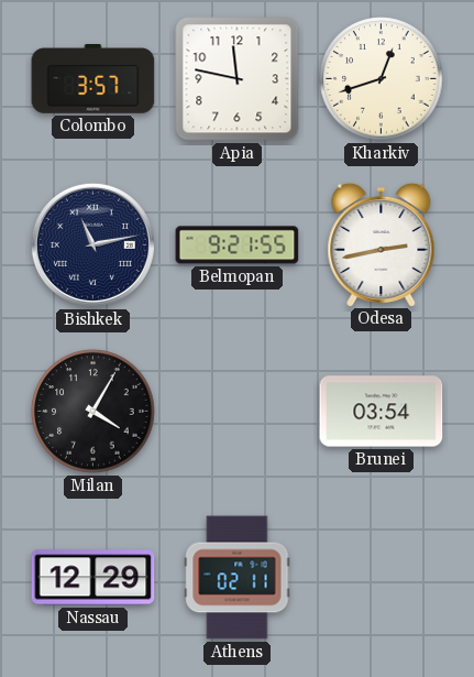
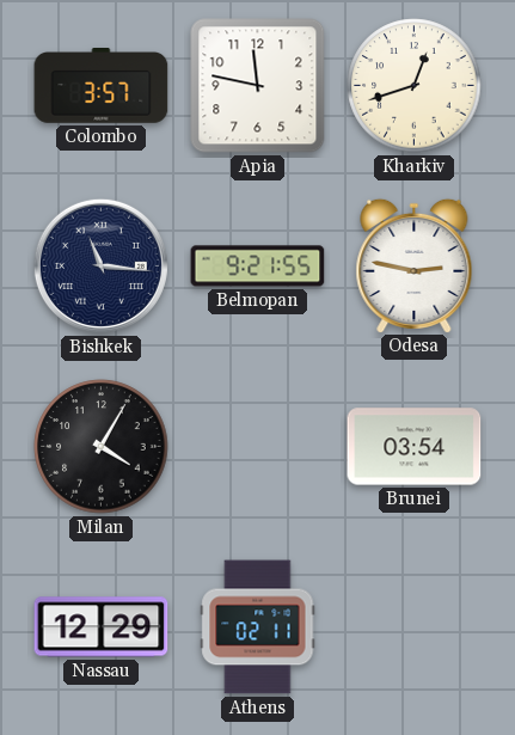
Bishkek: 11:13 -> 11:16 (100, 265)
Odesa: 2:43 -> 2:47 (415, 265)
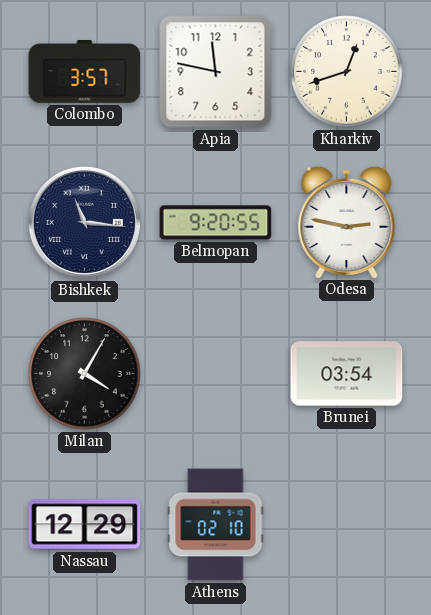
Belmopan: 9:21 -> 9:20 (216, 223)
Athens: 02:11 -> 02:10 (216, 525)
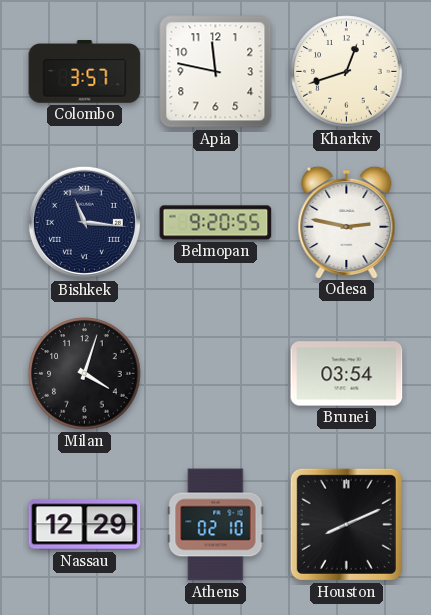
Milan: 4:05 -> 4:03 (85, 374)
Houston: none -> 8:11 (346, 524)
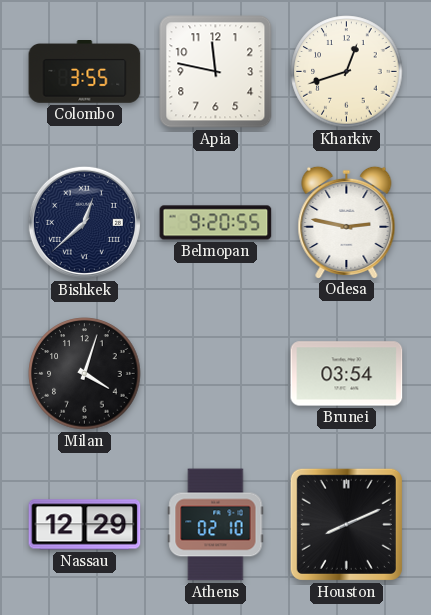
Colombo: 3:57 -> 3:55 (85, 72)
Bishkek: 11:16 -> 12:38 (84, 222)
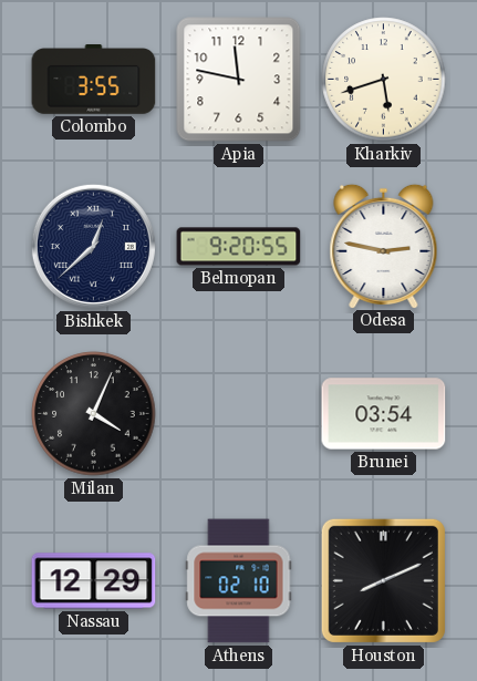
Kharkiv: 12:42 -> 5:42 (384, 80)
Milan: 4:03 -> 4:04 (94, 414)
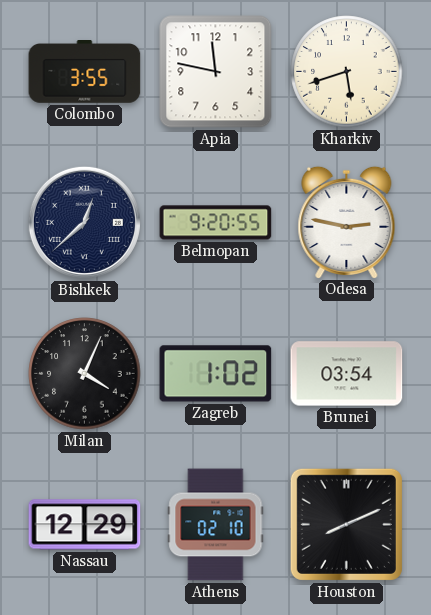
Zagreb: none -> 1:02 (216, 374)
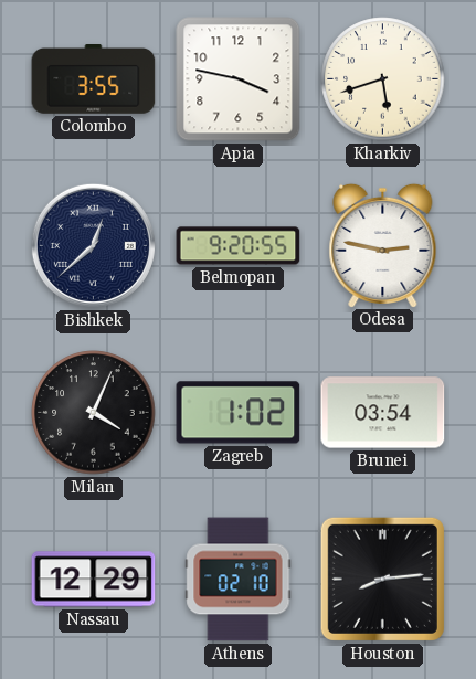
Apia: 11:47 -> 3:47 (239, 79)
Houston: 8:11 -> 8:14 (382, 579)
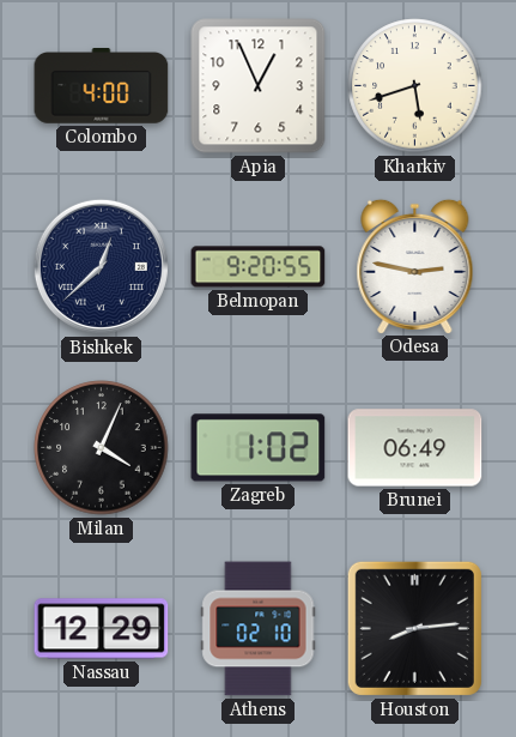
Colombo: 3:55 -> 4:00 (102, 86)
Apia: 3:47 -> 12:56 (259, 86)
Brunei: 03:54 -> 06:49 (415, 448)
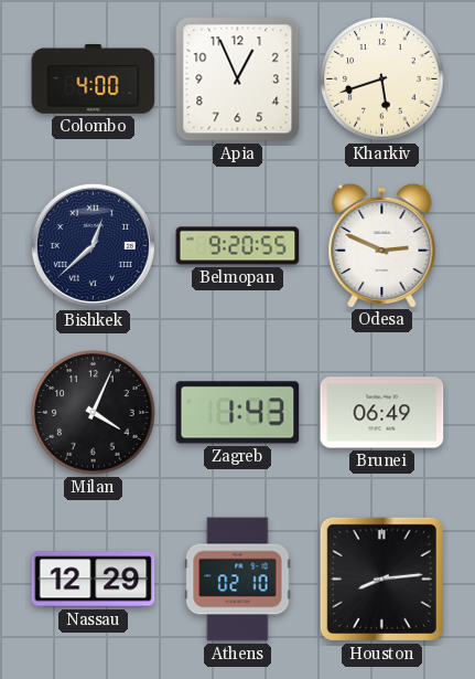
Odesa: 2:47 -> 2:49 (382, 245)
Zagreb: 1:02 -> 1:43 (238, 413)
